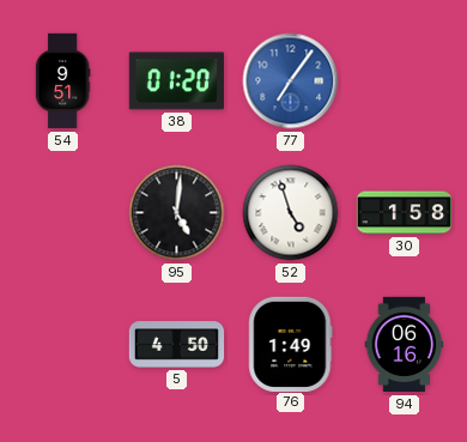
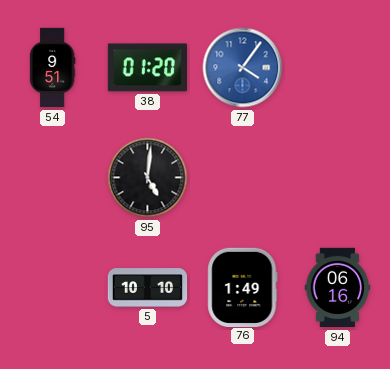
77: 7:06 -> 4:06 (243, 68)
52: 4:57 -> none (291, 213)
30: 1:58 -> none (405, 213)
5: 4:50 -> 10:10 (148, 288)
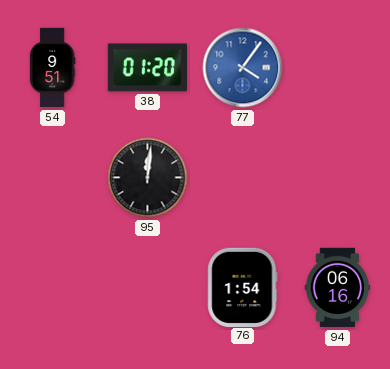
95: 5:01 -> 12:01 (148, 178)
5: 10:10 -> none (148, 288)
76: 1:49 -> 1:54 (243, 287)
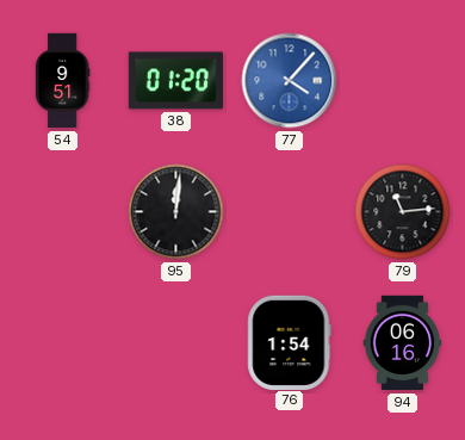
77: 4:06 -> 4:07 (290, 81)
79: none -> 11:14 (403, 212)
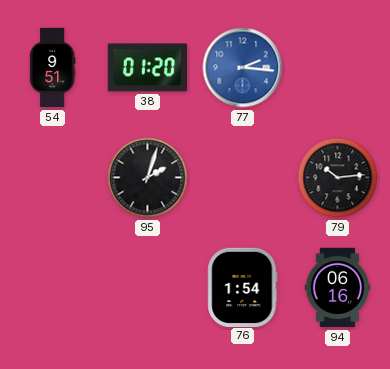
77: 4:07 -> 2:16 (243, 68)
95: 12:01 -> 2:03 (148, 178)
79: 11:14 -> 10:14 (338, 178)
